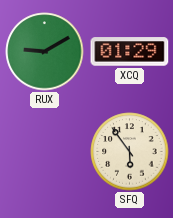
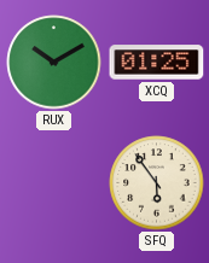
RUX: 9:10 -> 10:10 (54, 63)
XCQ: 01:29 -> 01:25 (157, 63)
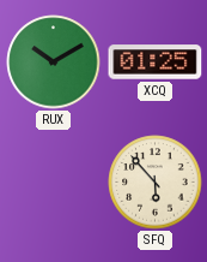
SFQ: 5:54 -> 5:53 (156, 183)
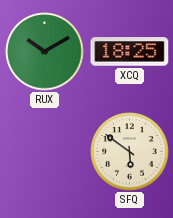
XCQ: 01:25 -> 18:25 (130, 52)
SFQ: 5:53 -> 5:51 (130, 152)
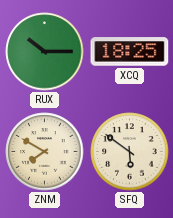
RUX: 10:10 -> 10:15 (45, 52)
ZNM: none -> 7:50 (45, 152)
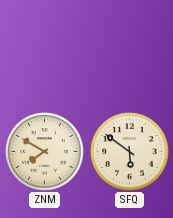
RUX: 10:15 -> none (45, 52)
XCQ: 18:25 -> none (130, 52)
